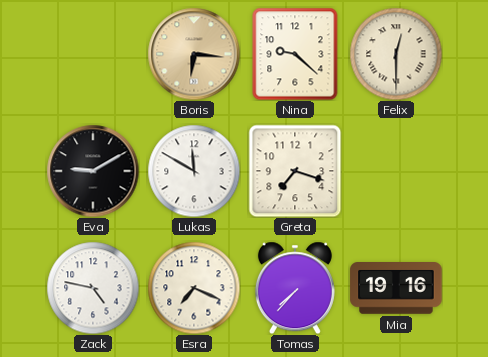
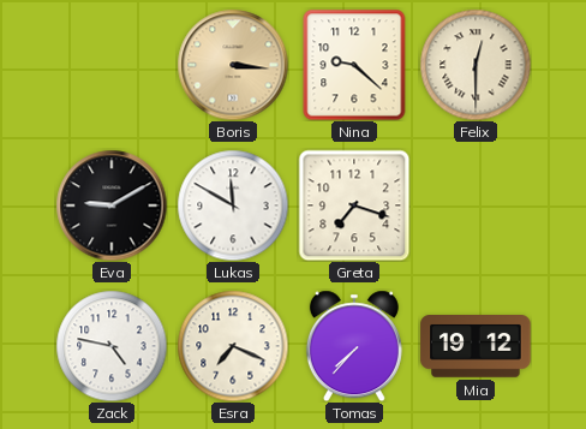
Boris: 6:16 -> 3:16 (233, 65)
Mia: 19:16 -> 19:12 (476, 347)
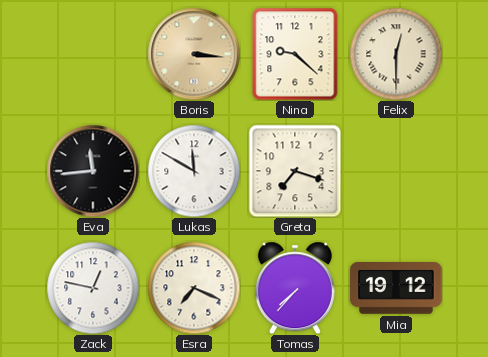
Eva: 9:10 -> 11:44 (93, 171)
Zack: 4:47 -> 12:47 (93, 288)
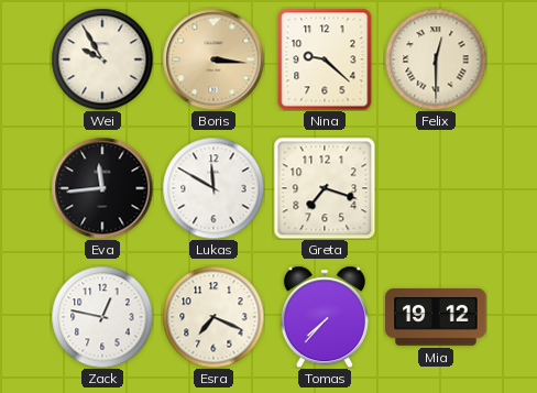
Wei: none -> 9:55 (102, 59)
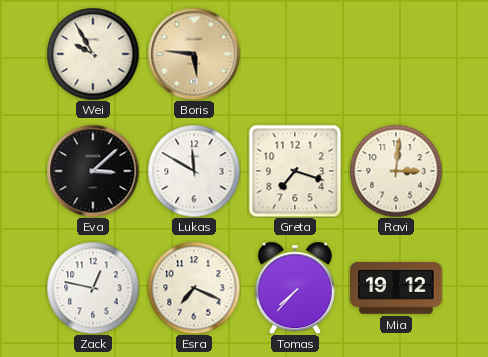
Boris: 3:16 -> 5:46 (194, 54)
Nina: 9:22 -> none (325, 59)
Felix: 12:30 -> none (436, 59)
Eva: 11:44 -> 3:08 (93, 171)
Ravi: none -> 3:01 (396, 171)
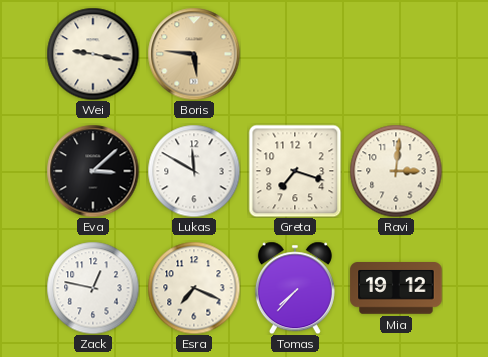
Wei: 9:55 -> 9:17 (93, 54)
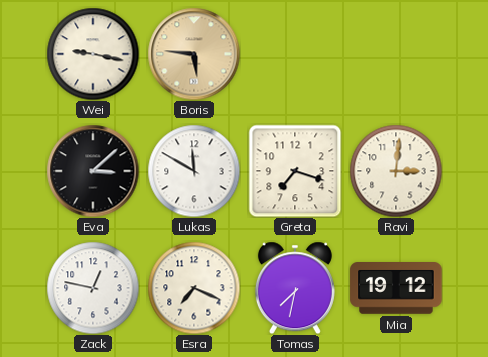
Tomas: 7:37 -> 7:32 (295, 288)
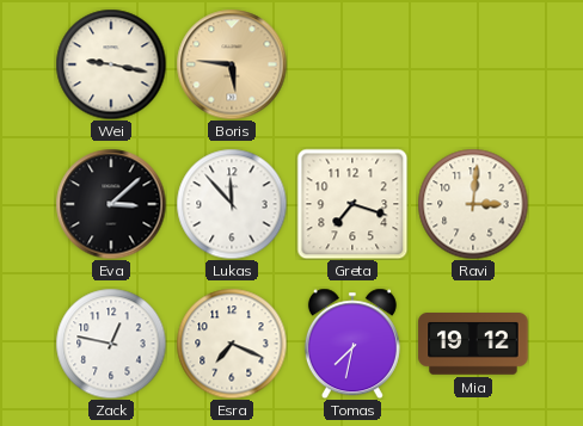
Lukas: 11:50 -> 11:53 (232, 204)
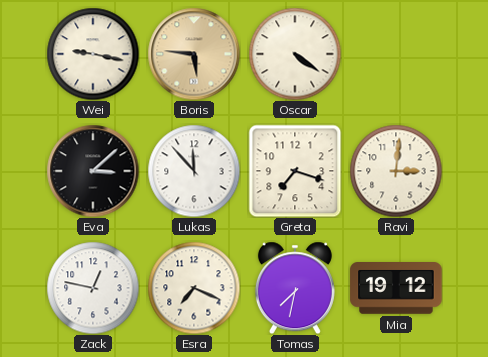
Oscar: none -> 4:21 (295, 54)
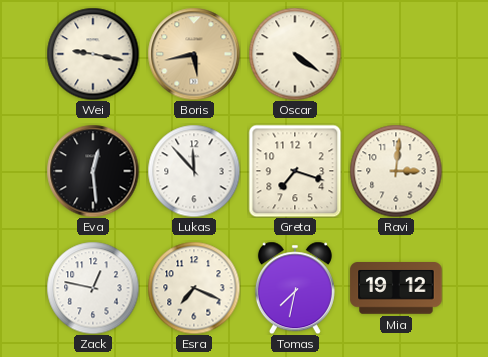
Boris: 5:46 -> 5:43 (194, 54)
Eva: 3:08 -> 12:29 (93, 171)
